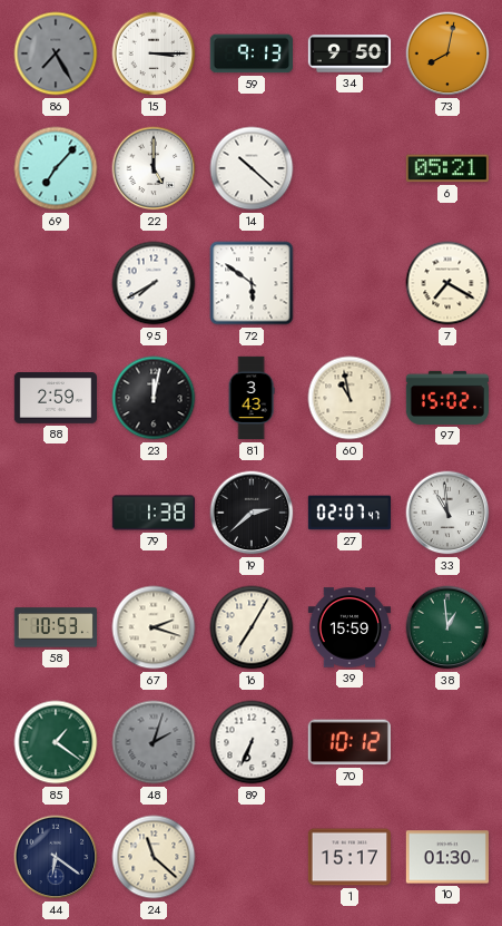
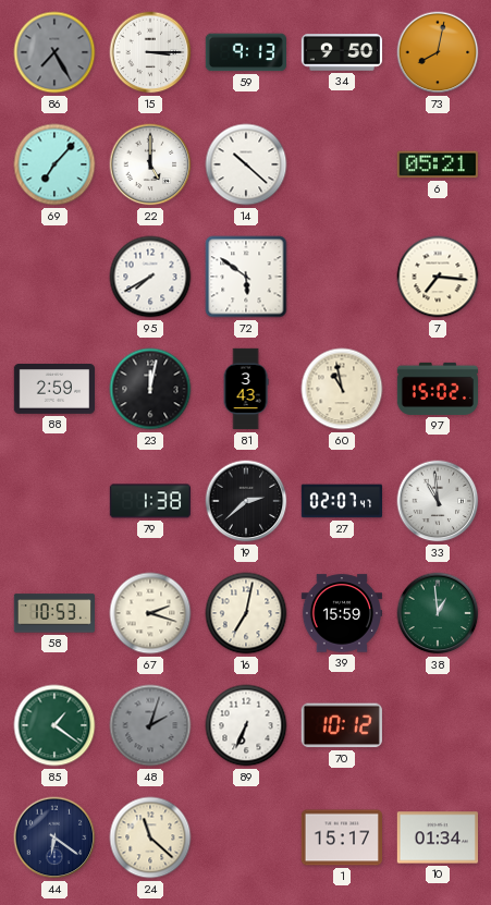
7: 7:20 -> 7:16 (438, 277)
16: 7:05 -> 7:02 (246, 613)
10: 01:30 -> 01:34 (437, 837)
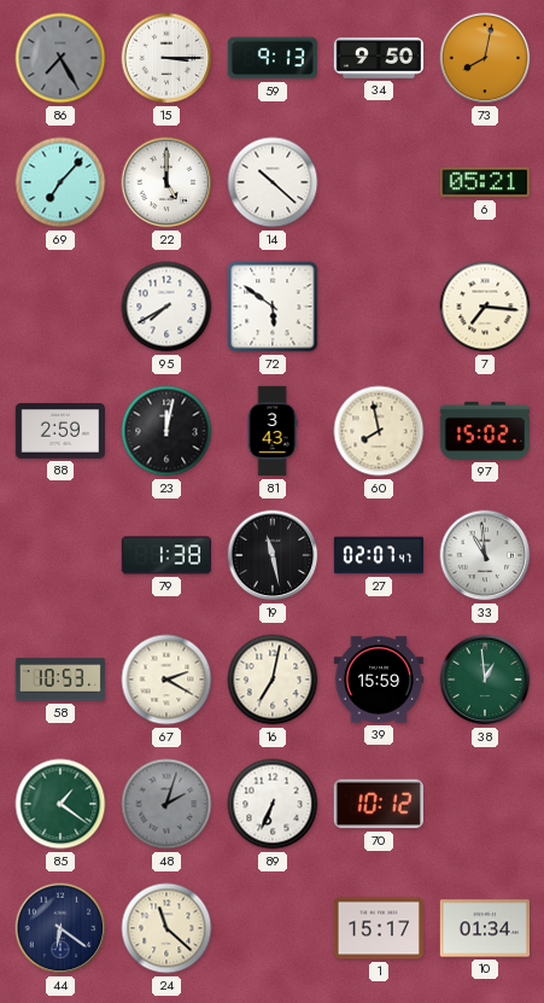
60: 10:58 -> 7:58 (379, 431)
19: 2:38 -> 11:28 (273, 555)
67: 2:18 -> 2:20 (166, 680)
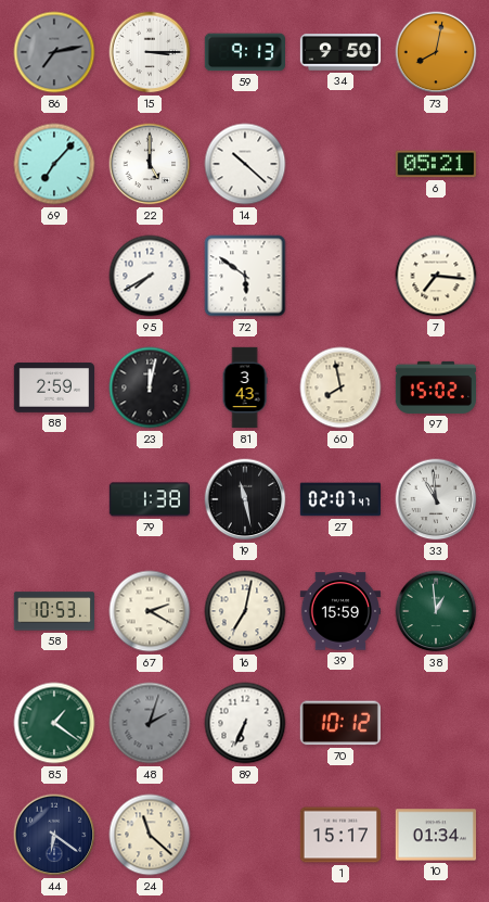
86: 7:25 -> 7:13 (54, 52)
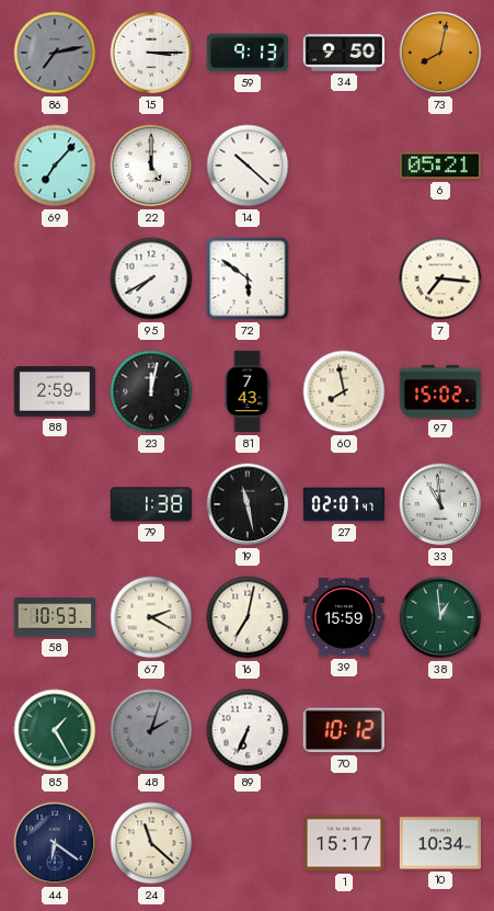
81: 3:43 -> 7:43 (248, 391)
85: 1:21 -> 1:25 (55, 730)
10: 01:34 -> 10:34 (439, 843)
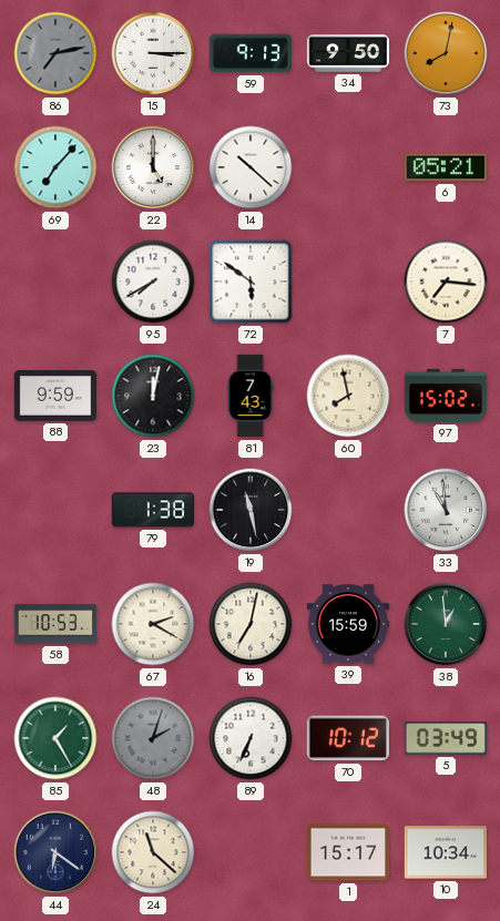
88: 2:59 -> 9:59 (54, 397)
27: 02:07 -> none (343, 504)
5: none -> 03:49 (446, 738)
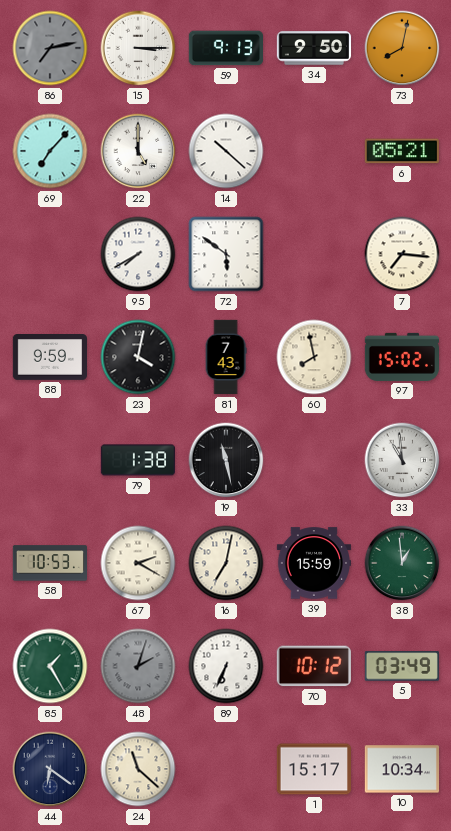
23: 12:02 -> 4:02 (138, 357)
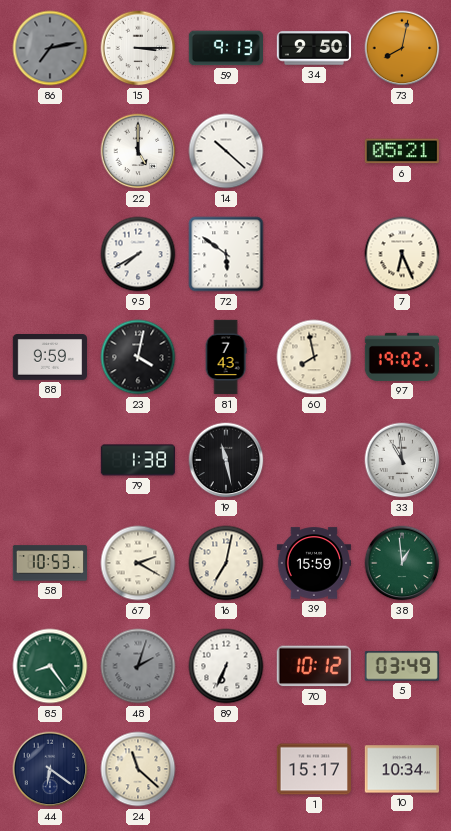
69: 7:07 -> none (50, 151)
7: 7:16 -> 6:26 (402, 254)
97: 15:02 -> 19:02 (401, 357)
85: 1:25 -> 8:24 (50, 666)
